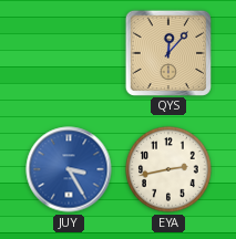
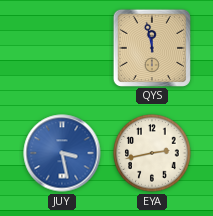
QYS: 12:07 -> 11:58 (151, 47)
JUY: 3:25 -> 3:28 (62, 153)
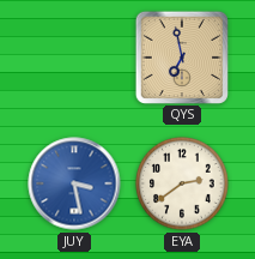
QYS: 11:58 -> 6:58 (181, 56)
EYA: 2:43 -> 2:39 (182, 183)
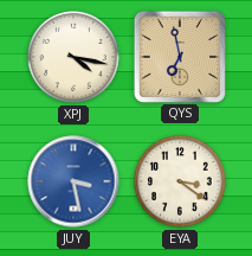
XPJ: none -> 4:17 (73, 57)
EYA: 2:39 -> 3:21 (180, 181)
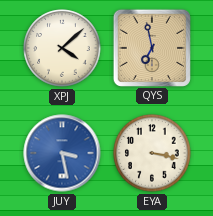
XPJ: 4:17 -> 4:08 (62, 48)
EYA: 3:21 -> 3:17 (152, 153)
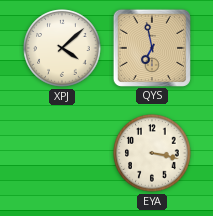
JUY: 3:28 -> none (62, 153)
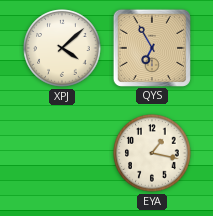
QYS: 6:58 -> 6:55 (151, 47)
EYA: 3:17 -> 1:17 (152, 153)
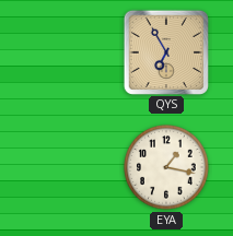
XPJ: 4:08 -> none (62, 48)
